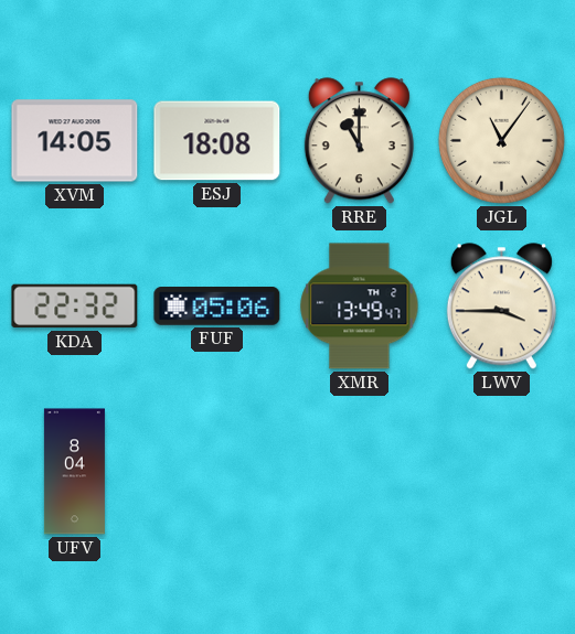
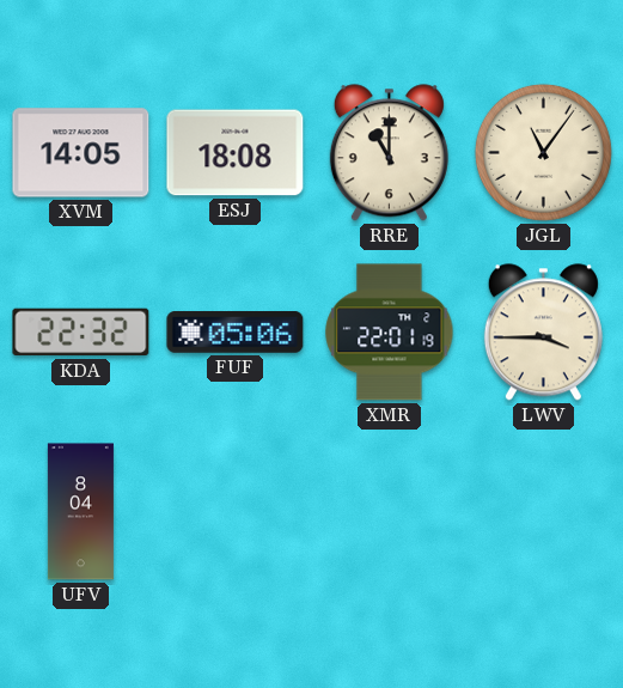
XMR: 13:49 -> 22:01 (390, 333)
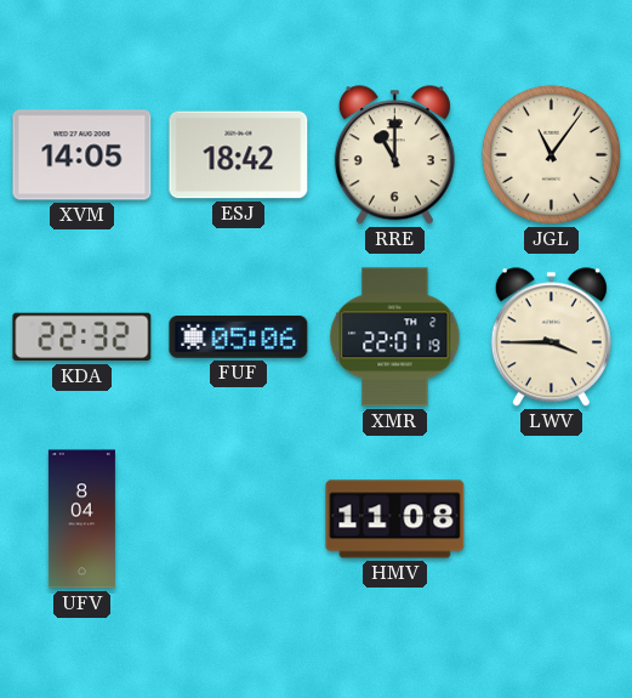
ESJ: 18:08 -> 18:42 (239, 155)
HMV: none -> 11:08 (395, 520)
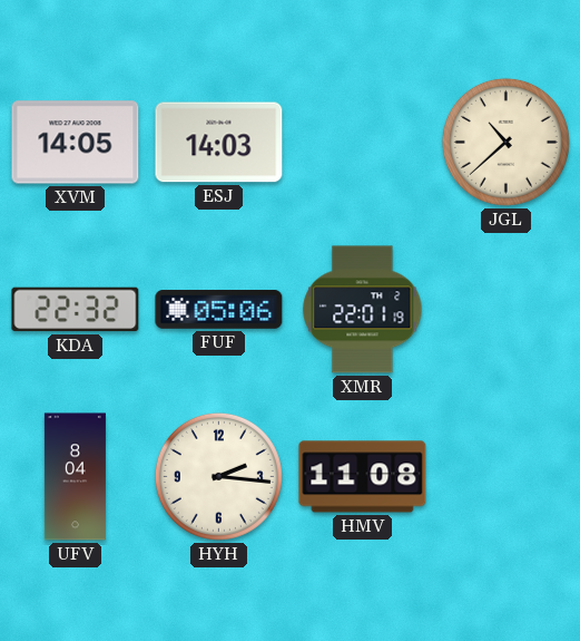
ESJ: 18:42 -> 14:03 (219, 143)
RRE: 11:00 -> none (394, 155)
JGL: 11:06 -> 10:38 (505, 142)
LWV: 3:45 -> none (551, 337)
HYH: none -> 2:16 (218, 476)
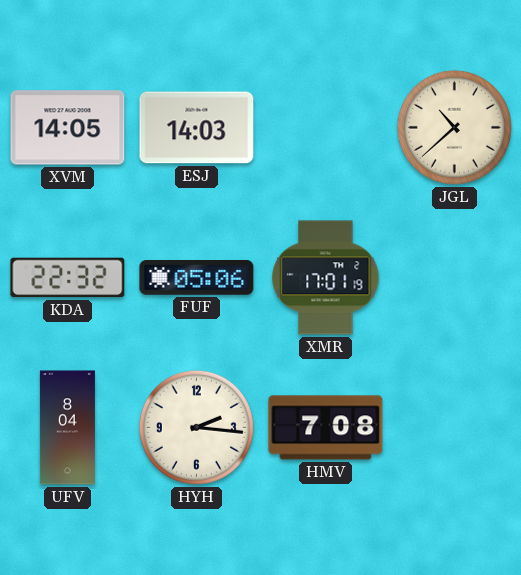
XMR: 22:01 -> 17:01 (326, 278)
HMV: 11:08 -> 7:08 (326, 428)
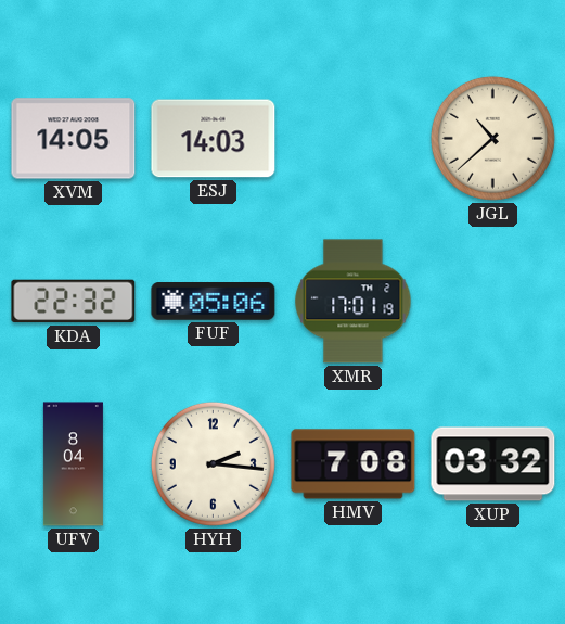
XUP: none -> 03:32 (493, 464)
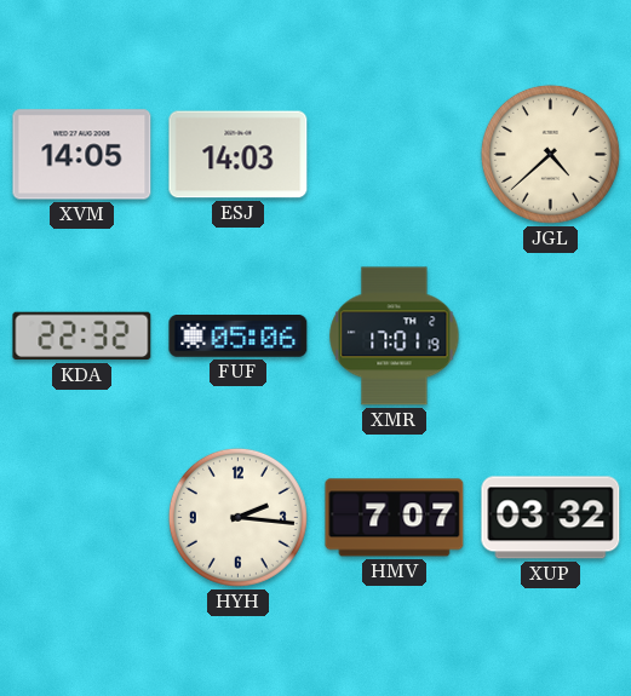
JGL: 10:38 -> 4:38 (550, 154)
UFV: 8:04 -> none (73, 464)
HMV: 7:08 -> 7:07 (395, 518)
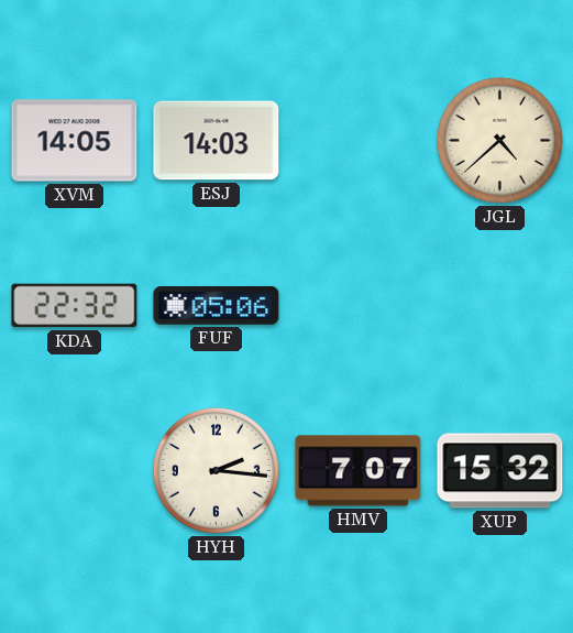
XMR: 17:01 -> none (395, 337)
XUP: 03:32 -> 15:32 (500, 471)
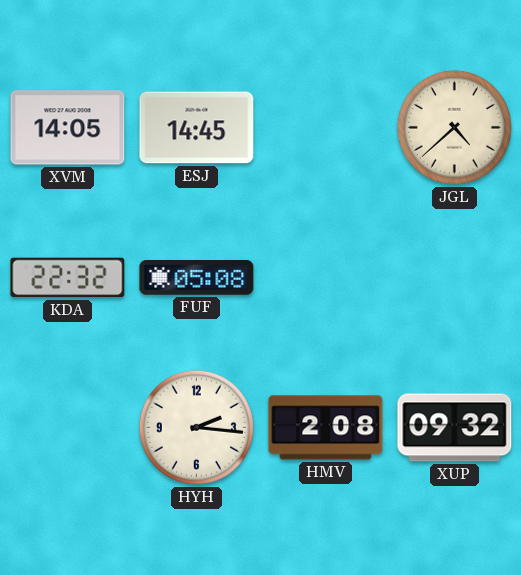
ESJ: 14:03 -> 14:45 (197, 128)
FUF: 05:06 -> 05:08 (197, 278)
HMV: 7:07 -> 2:08 (326, 428)
XUP: 15:32 -> 09:32 (455, 428)
